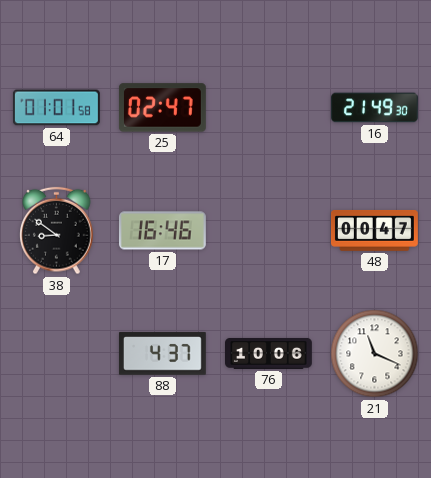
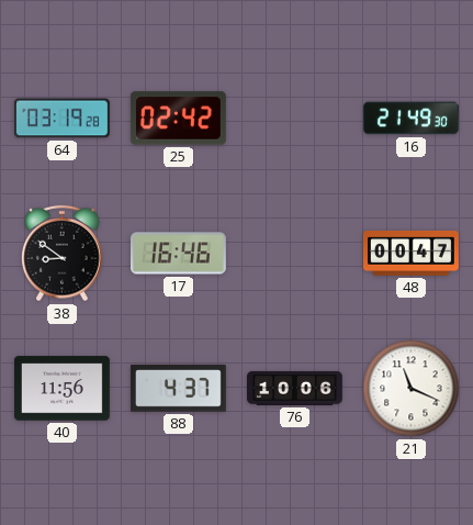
64: 01:01 -> 03:19 (61, 119)
25: 02:47 -> 02:42 (178, 119)
40: none -> 11:56 (61, 389)
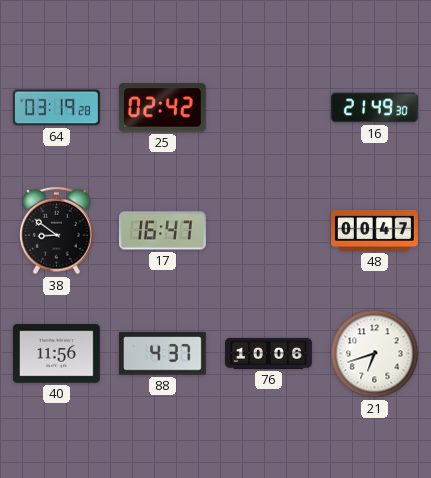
17: 16:46 -> 16:47 (162, 231)
21: 11:19 -> 6:42 (375, 354)
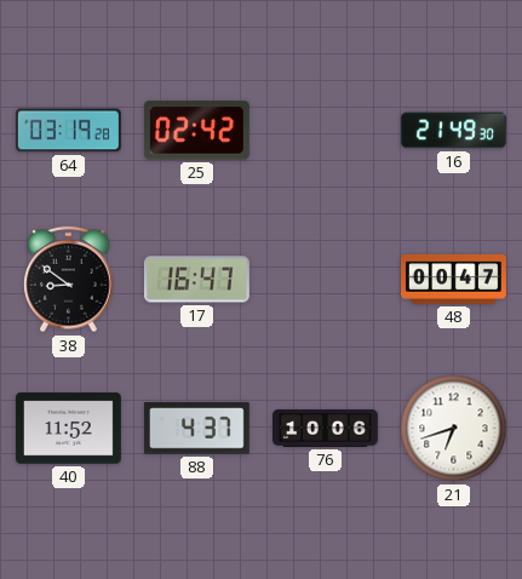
40: 11:56 -> 11:52 (68, 429)
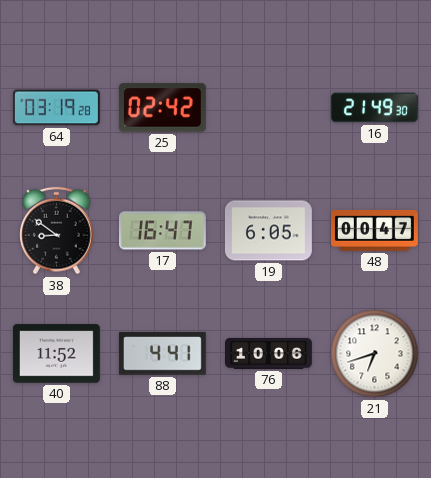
19: none -> 6:05 (268, 231)
88: 4:37 -> 4:41 (162, 354)
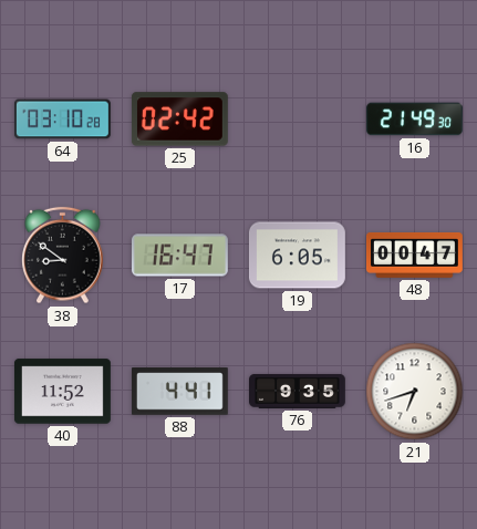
64: 03:19 -> 03:10 (62, 120)
76: 10:06 -> 9:35 (298, 391)
